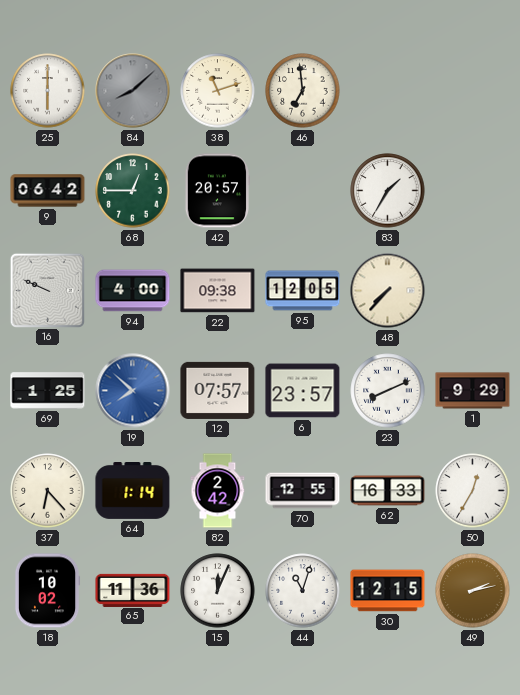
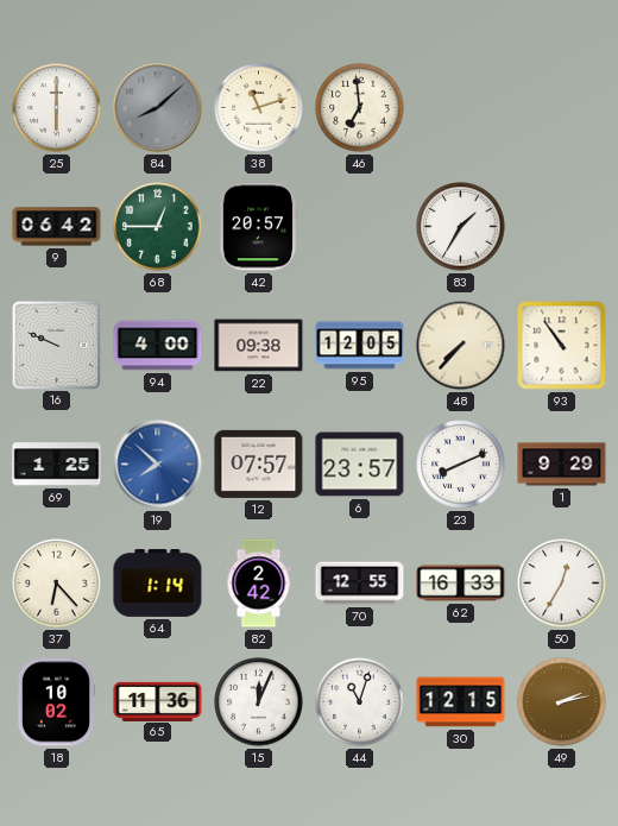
93: none -> 10:54 (562, 346)
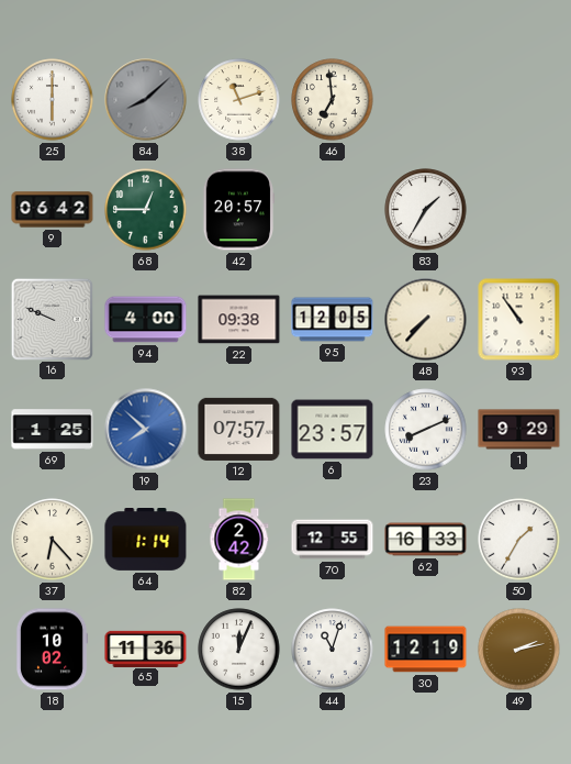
50: 12:35 -> 1:35 (519, 540)
30: 12:15 -> 12:19 (426, 650)
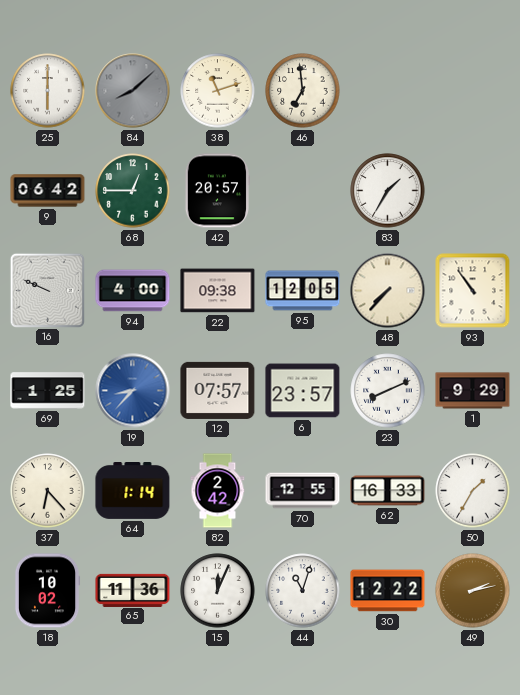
19: 7:52 -> 8:37 (133, 391)
30: 12:19 -> 12:22 (388, 591)
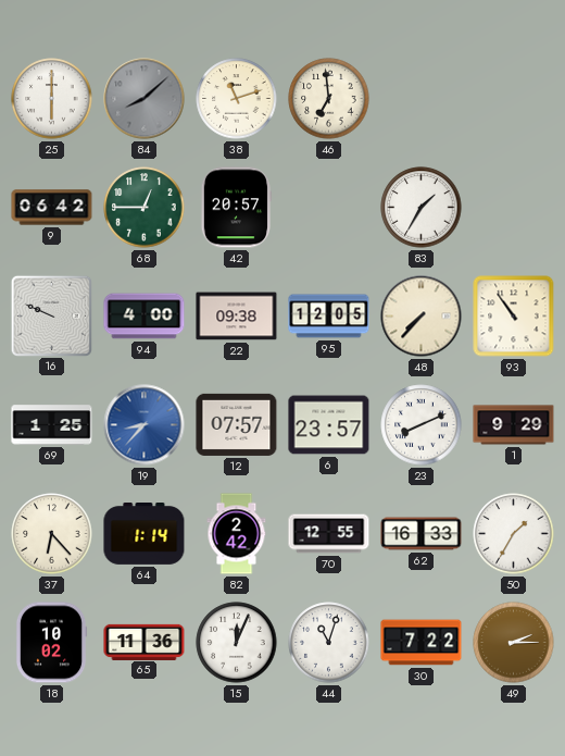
30: 12:22 -> 7:22 (422, 643)
49: 2:13 -> 2:15 (514, 643)
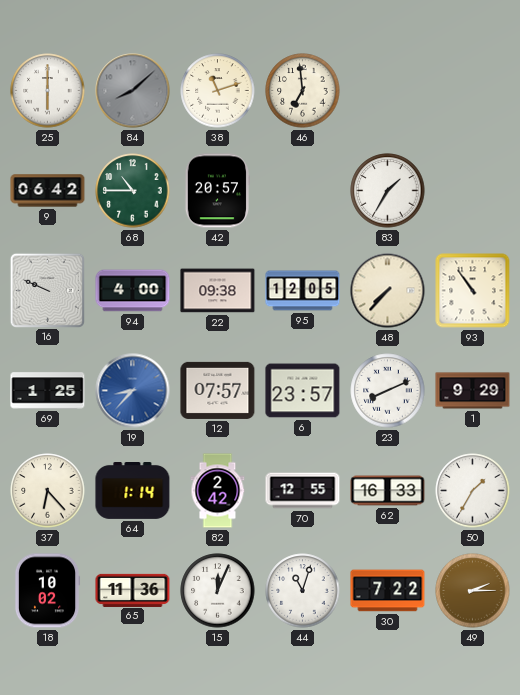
68: 12:45 -> 10:45 (133, 191)
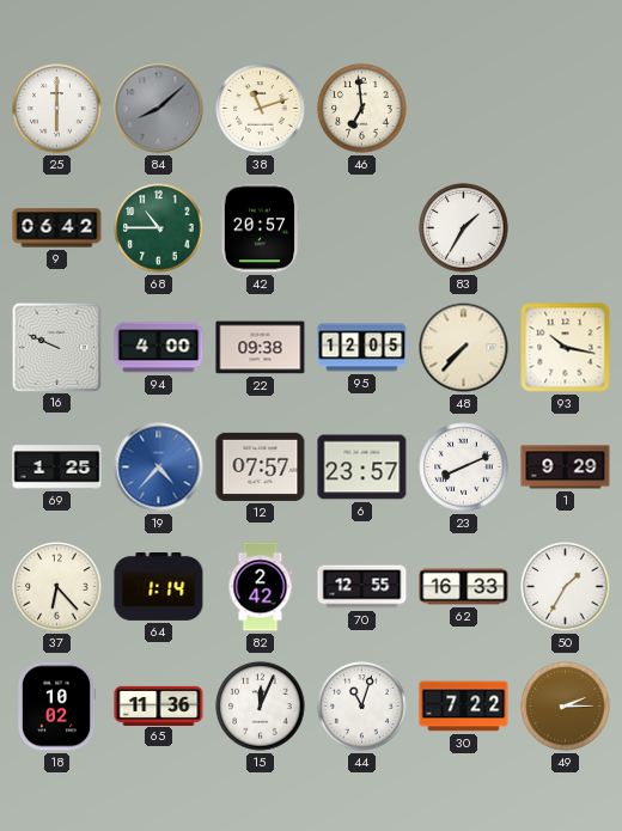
93: 10:54 -> 10:17 (566, 348)
19: 8:37 -> 4:37 (159, 468)
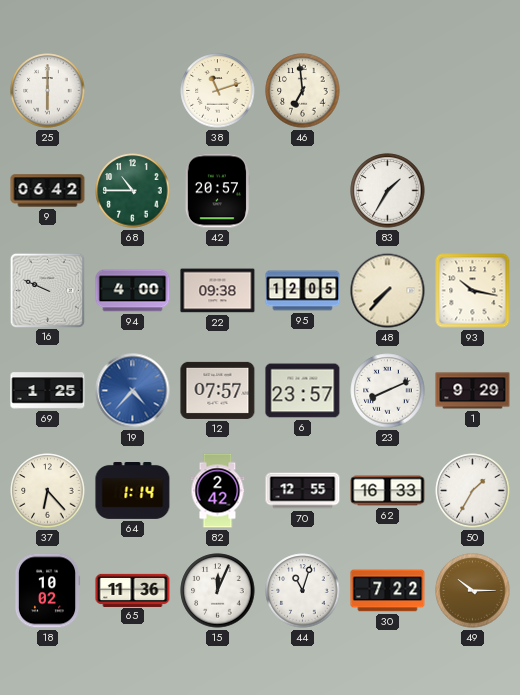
84: 8:08 -> none (159, 109)
49: 2:15 -> 10:15 (473, 591)
